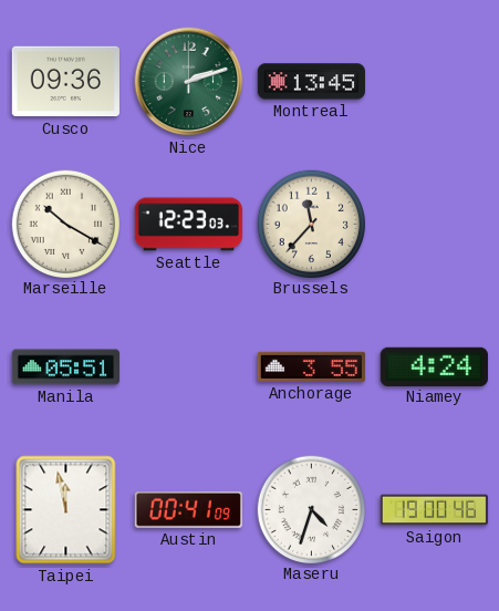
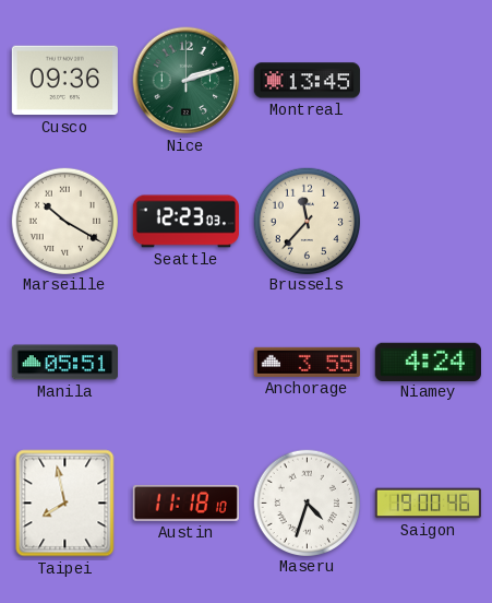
Taipei: 11:58 -> 7:58 (65, 504)
Austin: 00:41 -> 11:18 (185, 503)
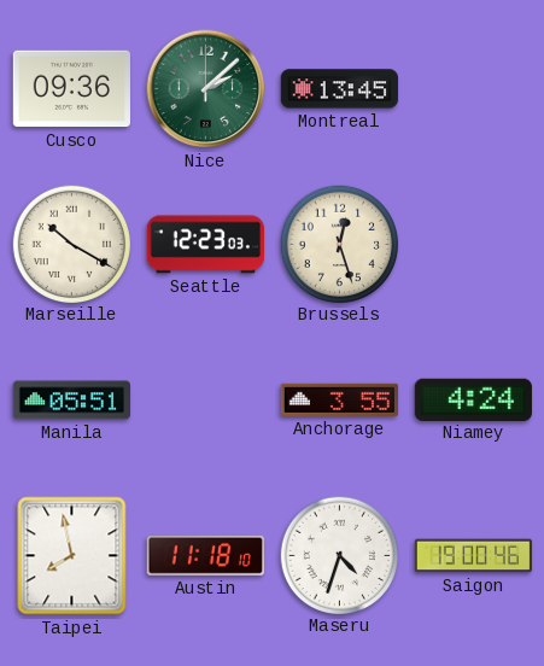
Nice: 2:12 -> 2:08 (206, 89)
Brussels: 11:37 -> 12:27 (339, 244)
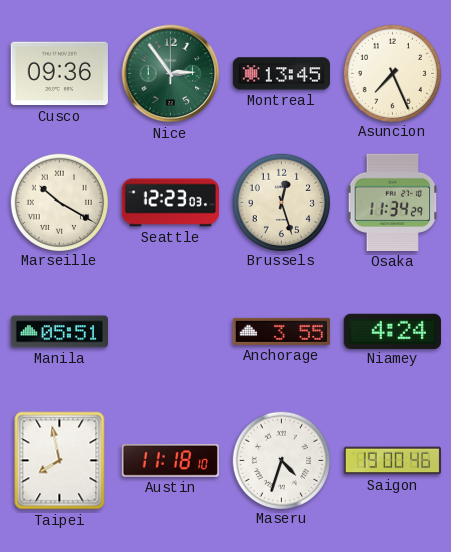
Nice: 2:08 -> 2:54 (171, 74)
Asuncion: none -> 7:26 (392, 73)
Osaka: none -> 11:34 (393, 202)
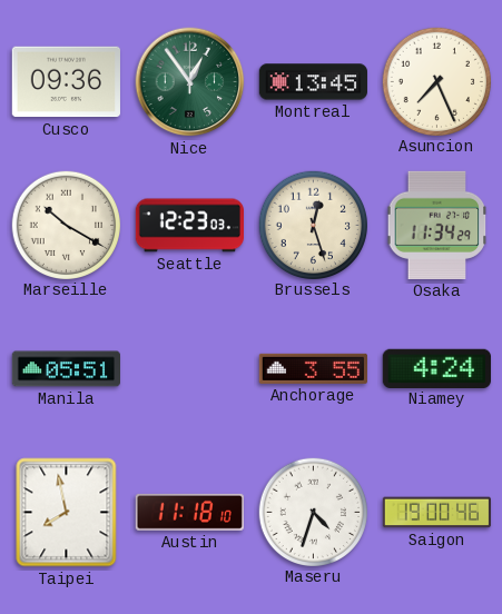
Nice: 2:54 -> 12:54 (190, 82)
